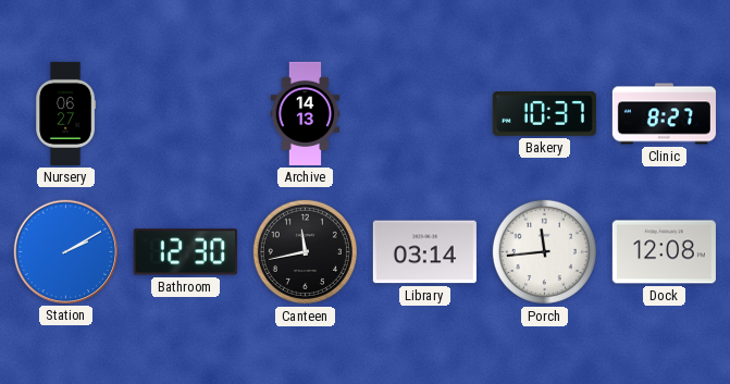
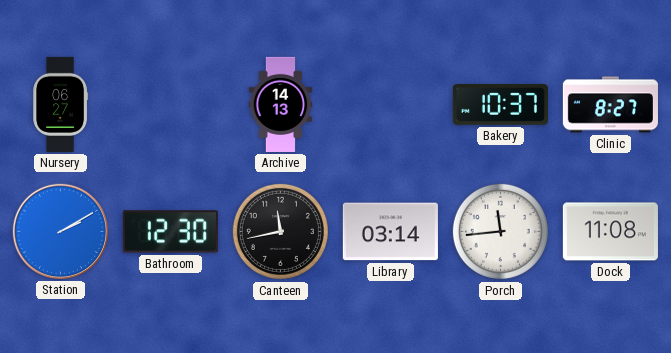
Dock: 12:08 -> 11:08 (610, 232)
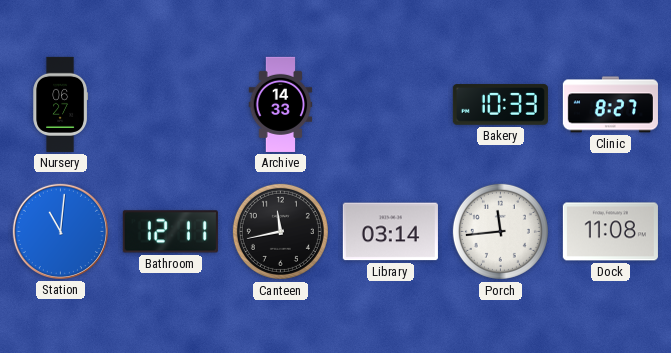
Archive: 14:13 -> 14:33 (281, 104)
Bakery: 10:37 -> 10:33 (500, 105)
Station: 2:10 -> 11:01 (60, 231)
Bathroom: 12:30 -> 12:11 (170, 232)
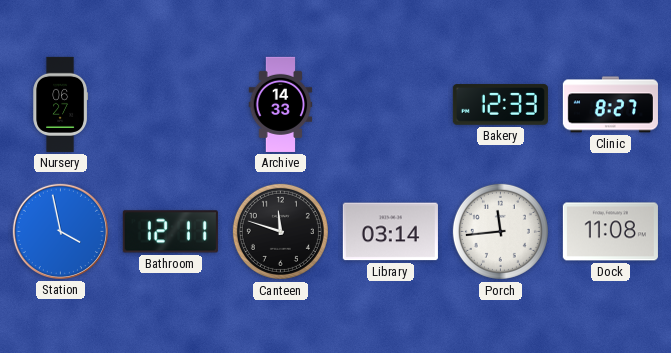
Bakery: 10:33 -> 12:33 (500, 105)
Station: 11:01 -> 3:58 (60, 231)
Canteen: 11:43 -> 11:48 (280, 231)
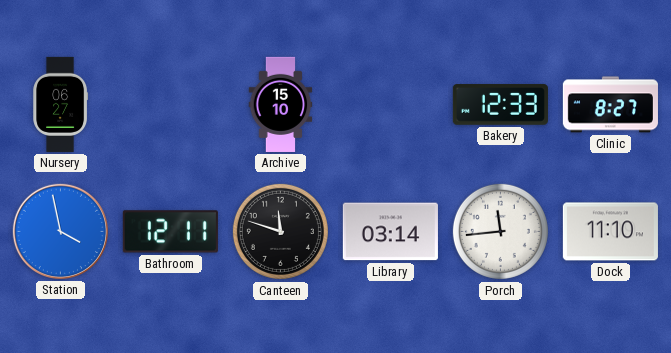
Archive: 14:33 -> 15:10 (281, 104)
Dock: 11:08 -> 11:10 (610, 232)
